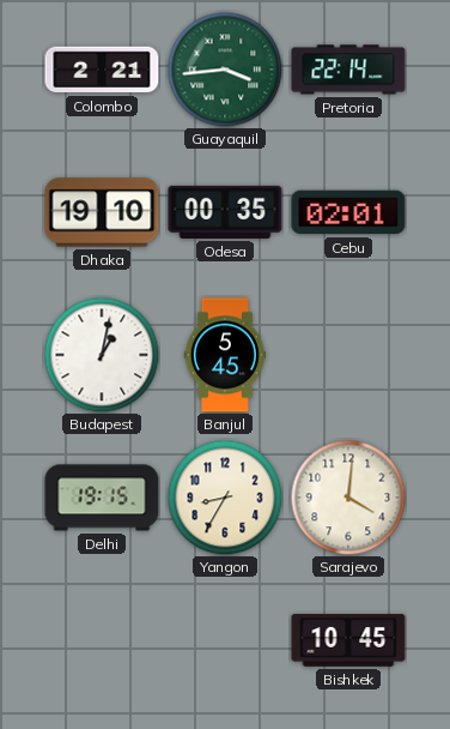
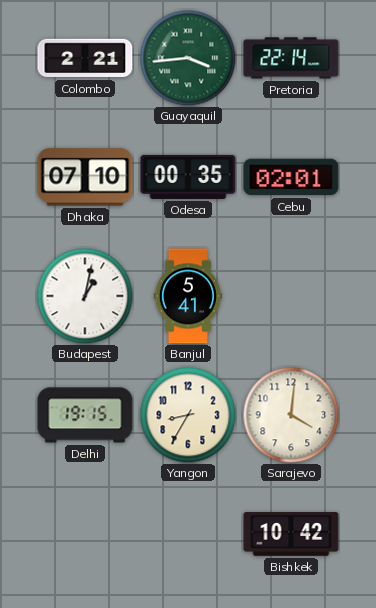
Dhaka: 19:10 -> 07:10 (85, 177)
Banjul: 5:45 -> 5:41 (187, 296)
Bishkek: 10:45 -> 10:42 (291, 534)
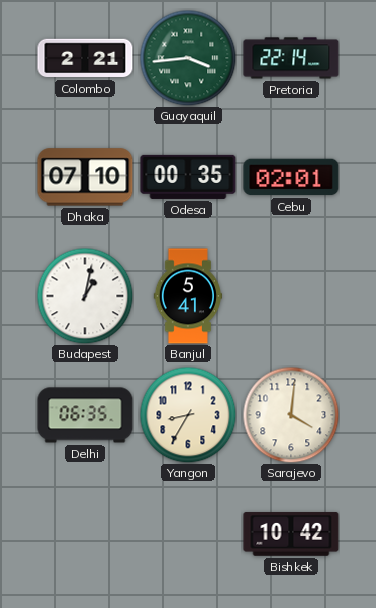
Delhi: 19:15 -> 06:35 (85, 415)
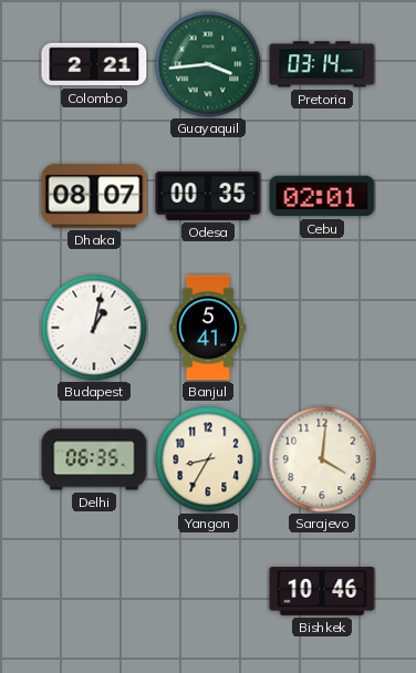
Pretoria: 22:14 -> 03:14 (322, 64)
Dhaka: 07:10 -> 08:07 (94, 196)
Bishkek: 10:42 -> 10:46 (322, 591)
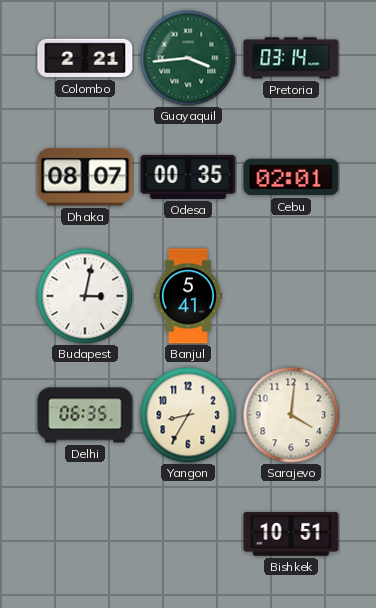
Budapest: 1:02 -> 3:02 (85, 296)
Bishkek: 10:46 -> 10:51 (291, 534)
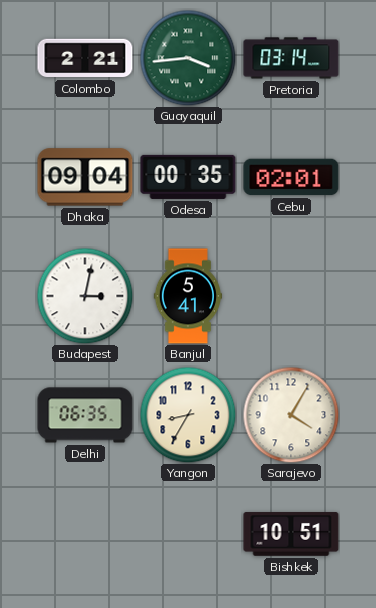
Dhaka: 08:07 -> 09:04 (85, 177)
Sarajevo: 4:01 -> 4:05 (291, 415)
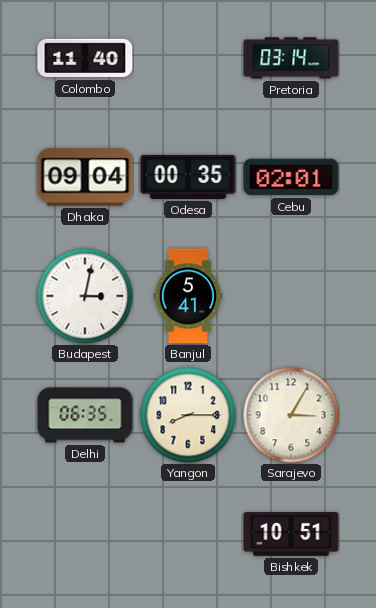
Colombo: 2:21 -> 11:40 (85, 58)
Guayaquil: 3:44 -> none (188, 58)
Yangon: 8:35 -> 8:15 (188, 415)
Sarajevo: 4:05 -> 3:05 (291, 415)
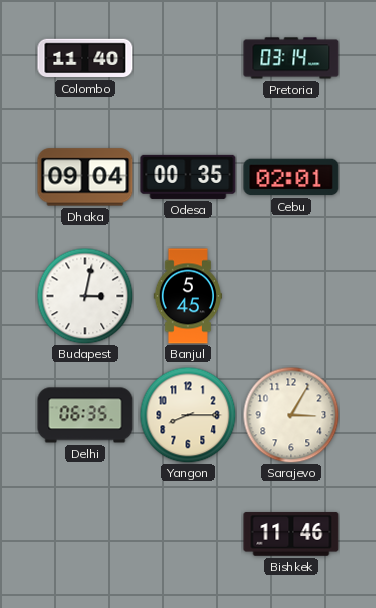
Banjul: 5:41 -> 5:45 (187, 296)
Bishkek: 10:51 -> 11:46 (291, 534)
